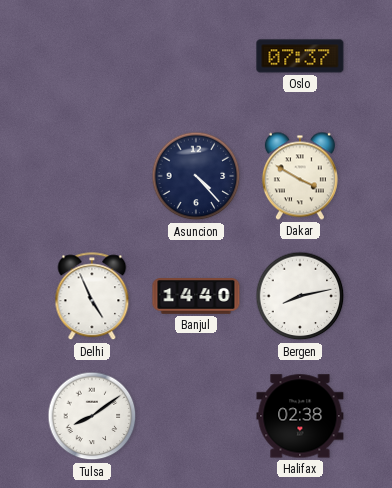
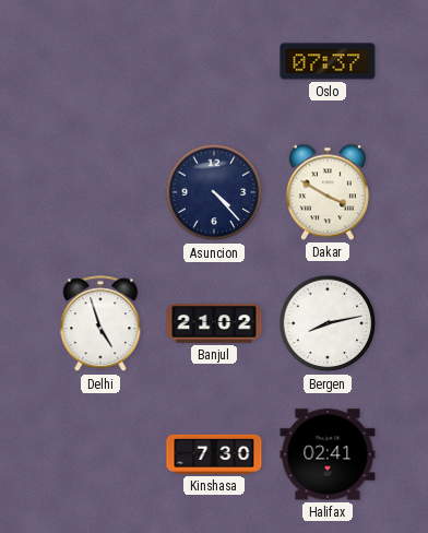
Delhi: 4:56 -> 4:57 (100, 324)
Banjul: 14:40 -> 21:02 (214, 323)
Tulsa: 8:09 -> none (92, 416)
Kinshasa: none -> 7:30 (214, 454)
Halifax: 02:38 -> 02:41 (328, 454)
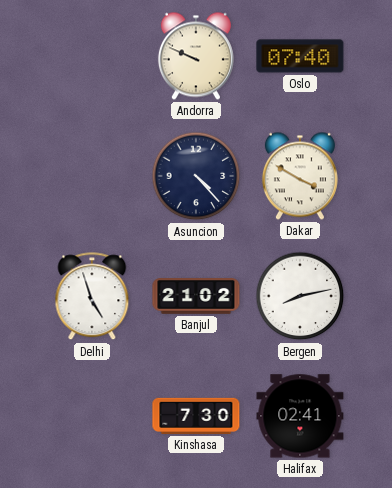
Andorra: none -> 9:49 (196, 56)
Oslo: 07:37 -> 07:40 (300, 56)
